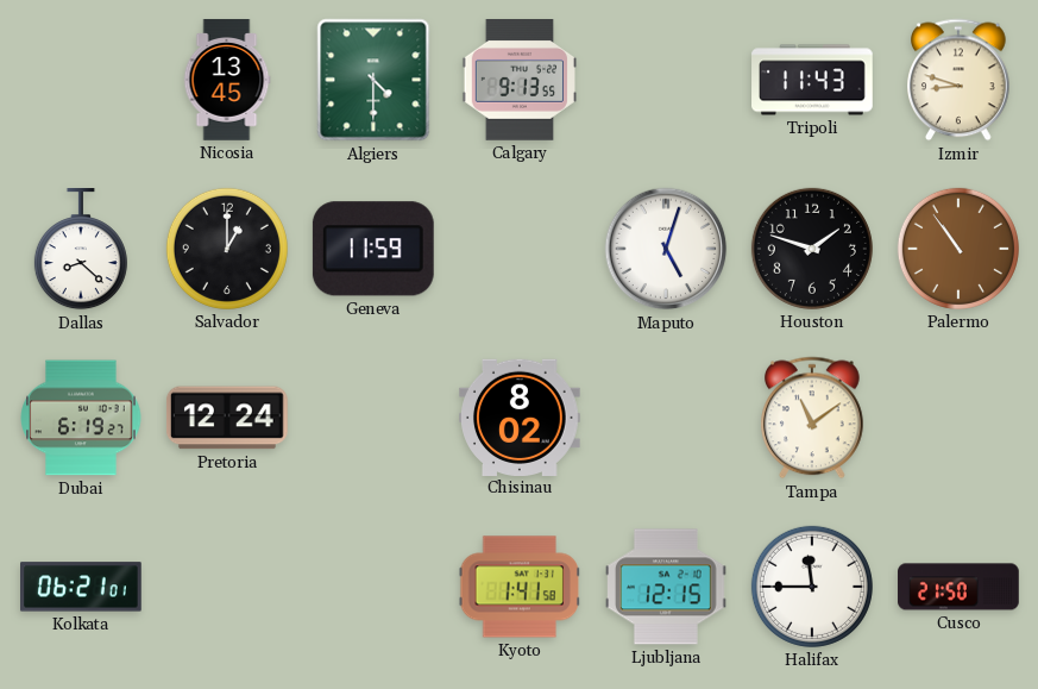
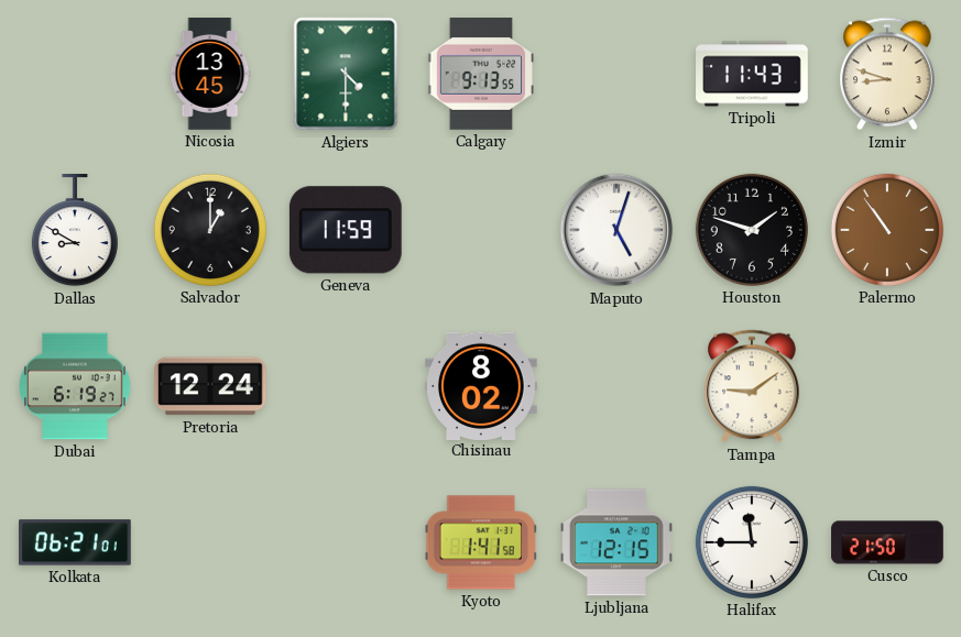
Dallas: 8:22 -> 8:50 (75, 231)
Tampa: 11:09 -> 9:09 (753, 386)
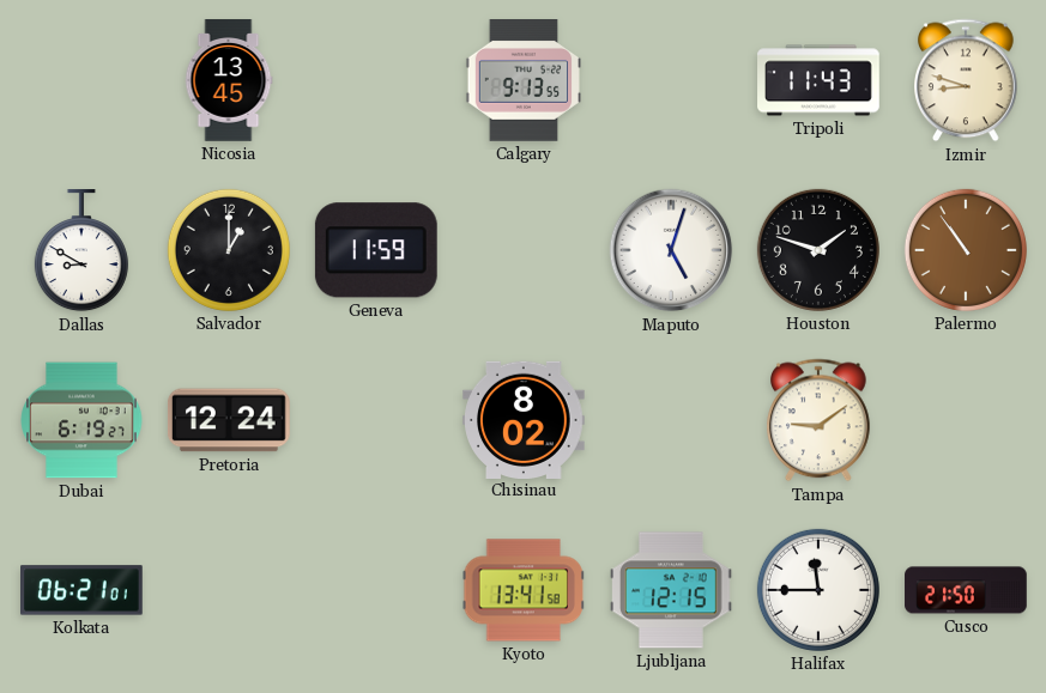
Algiers: 4:30 -> none (346, 74)
Kyoto: 1:41 -> 13:41 (522, 590)
